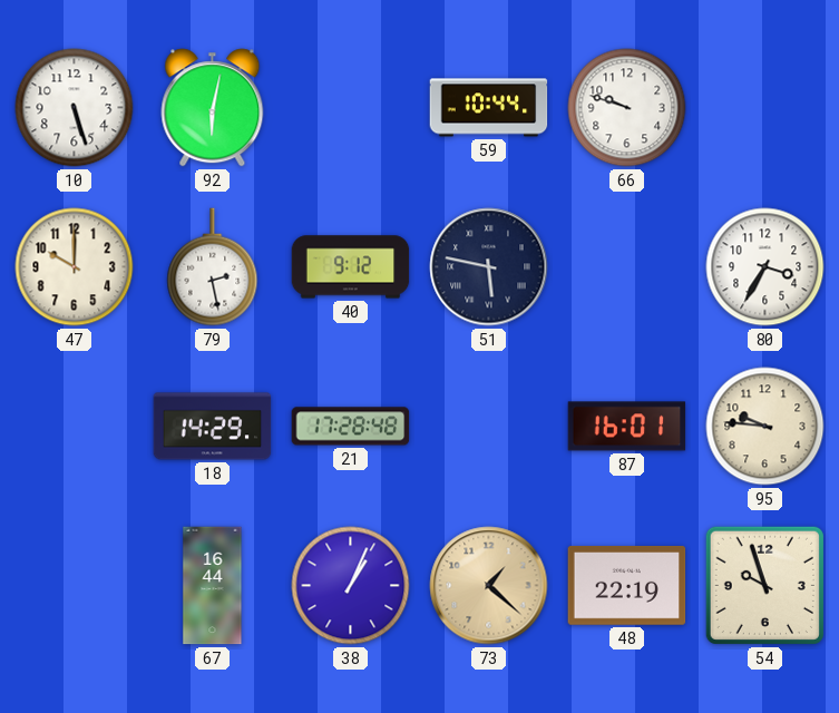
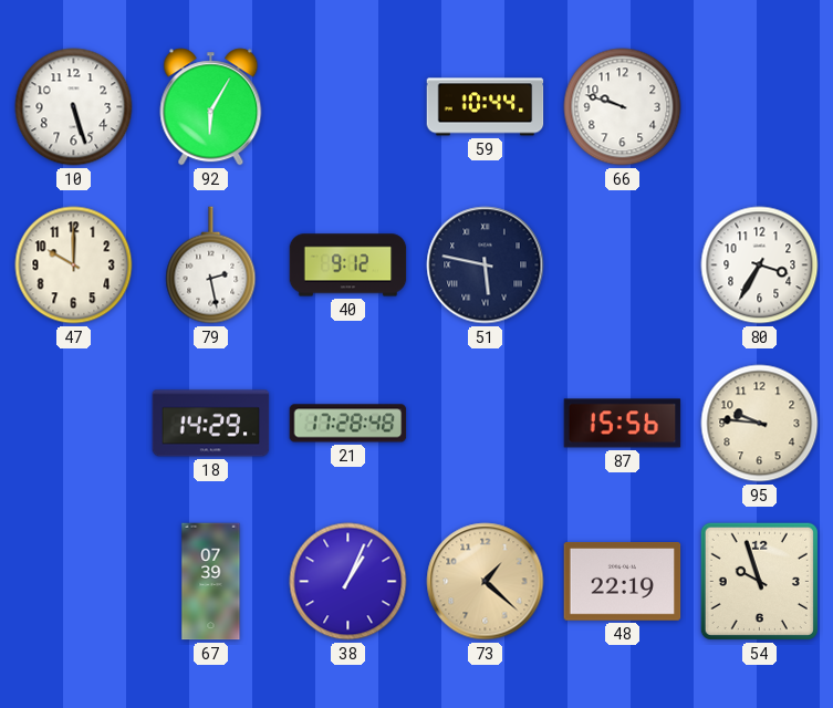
92: 6:02 -> 6:05 (211, 107)
87: 16:01 -> 15:56 (623, 424)
67: 16:44 -> 07:39 (211, 582)
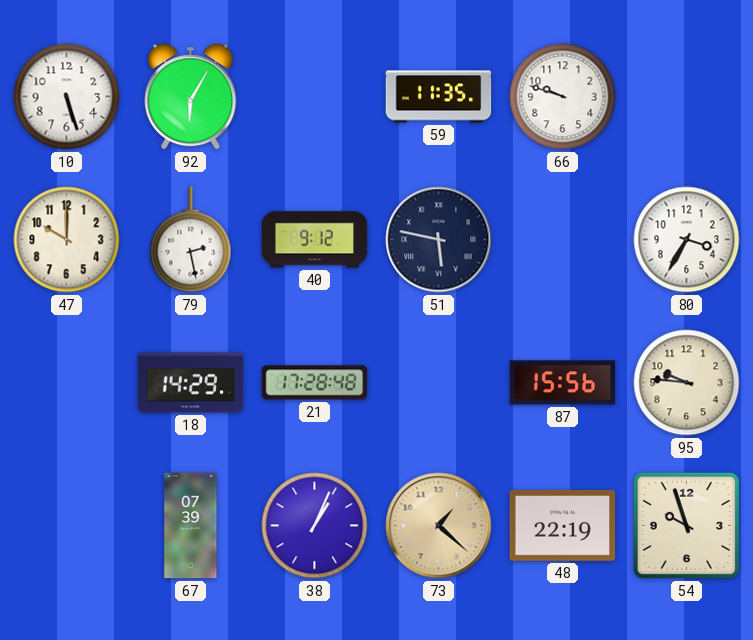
59: 10:44 -> 11:35 (439, 97)
